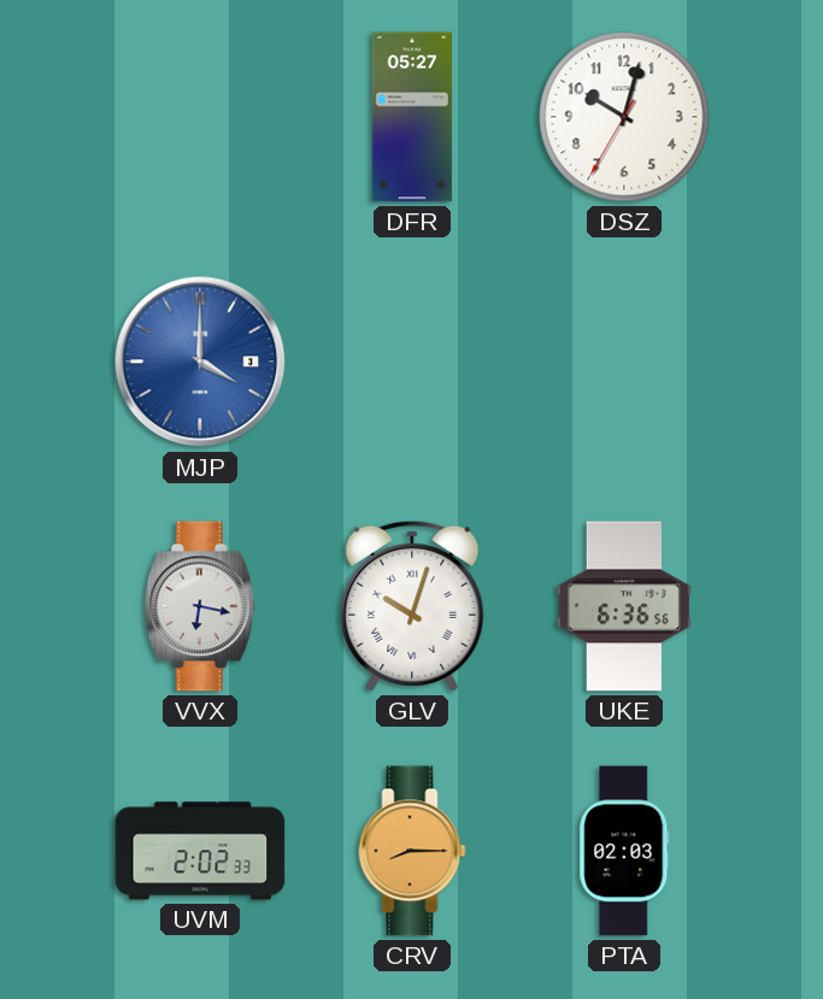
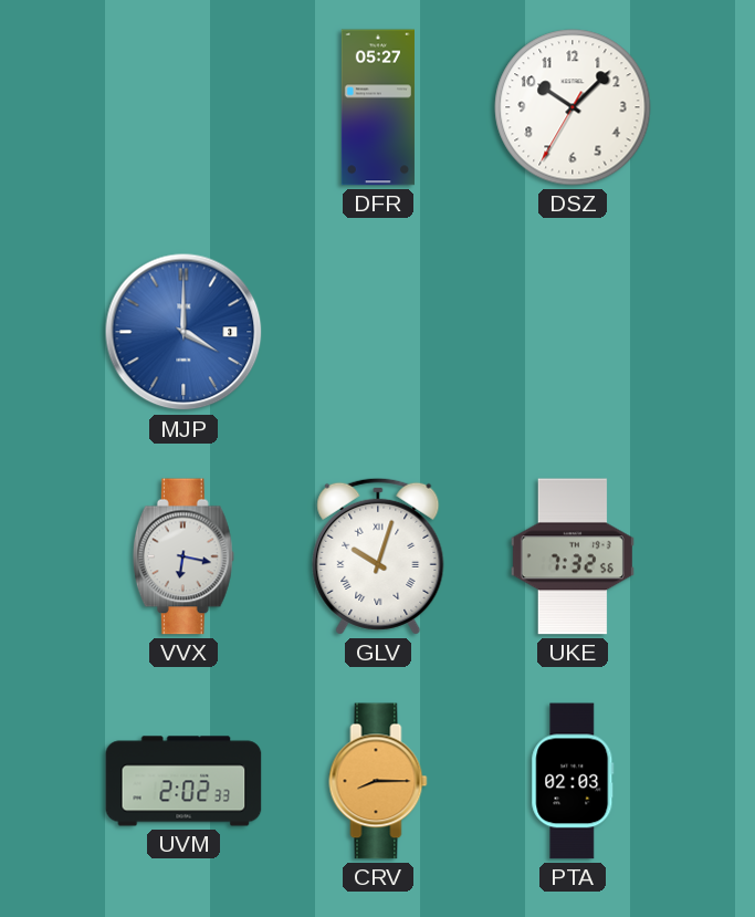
DSZ: 10:02 -> 10:07 (573, 107)
UKE: 6:36 -> 7:32 (573, 556)
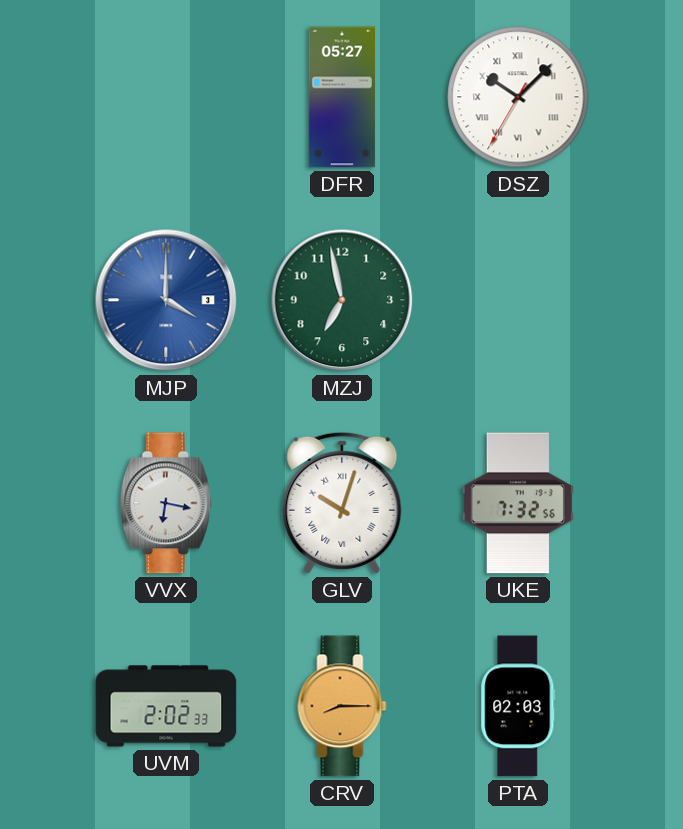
DSZ numerals: Arabic -> Roman (518, 97)
MZJ: none -> 6:58 (342, 300)
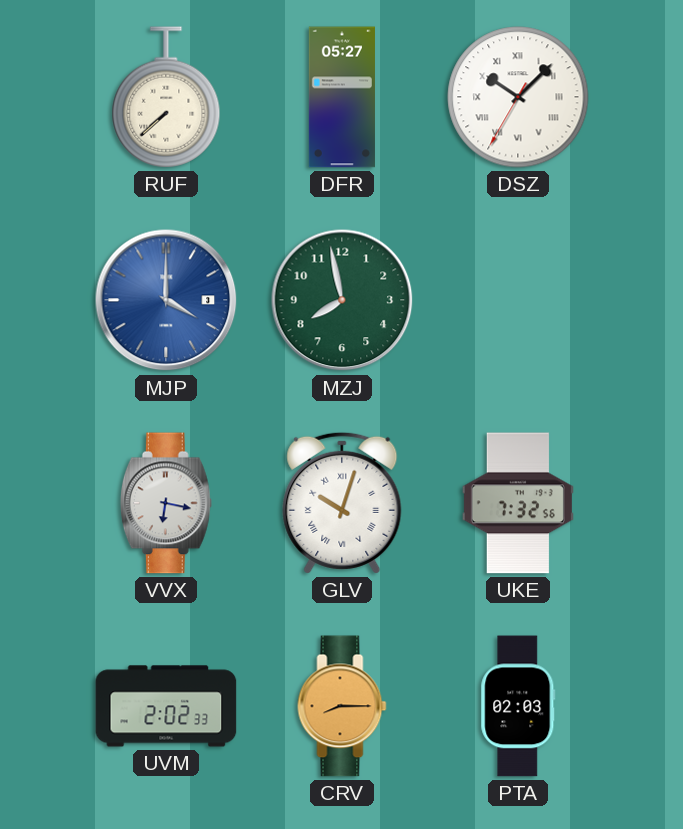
RUF: none -> 7:38 (166, 97)
MZJ: 6:58 -> 7:58 (342, 300)
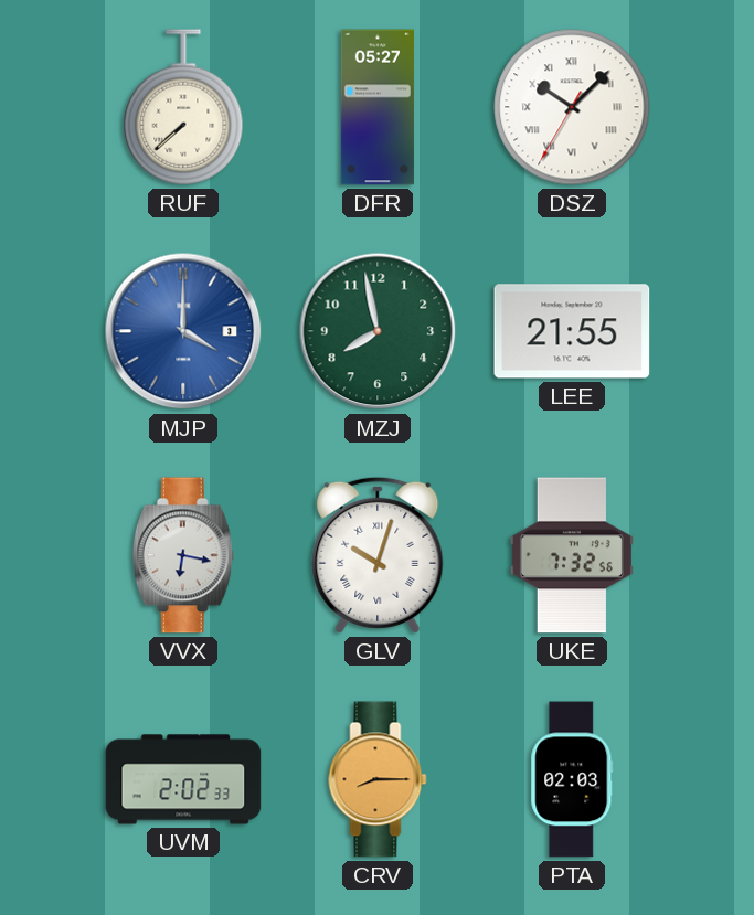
LEE: none -> 21:55 (572, 331)
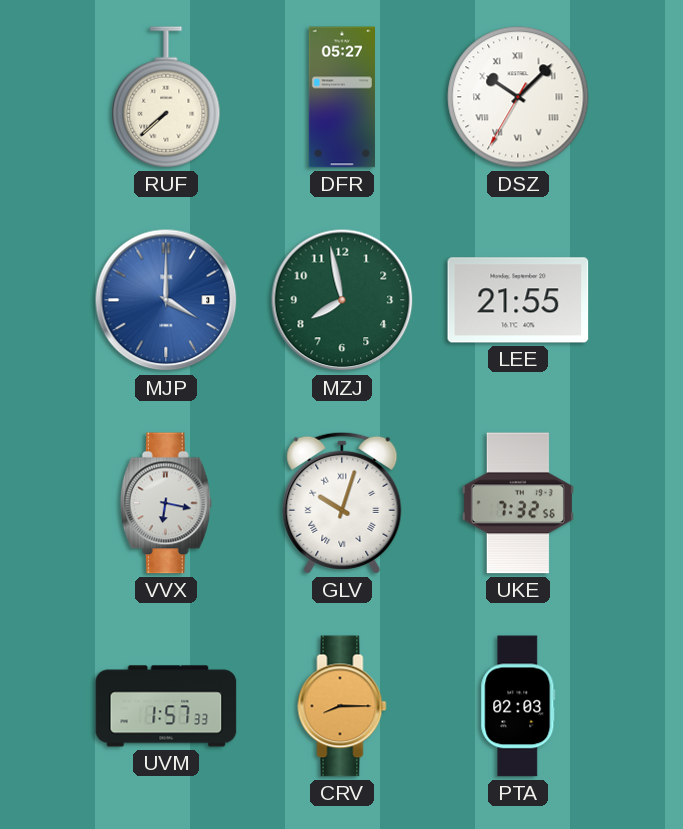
UVM: 2:02 -> 1:57 (166, 706)
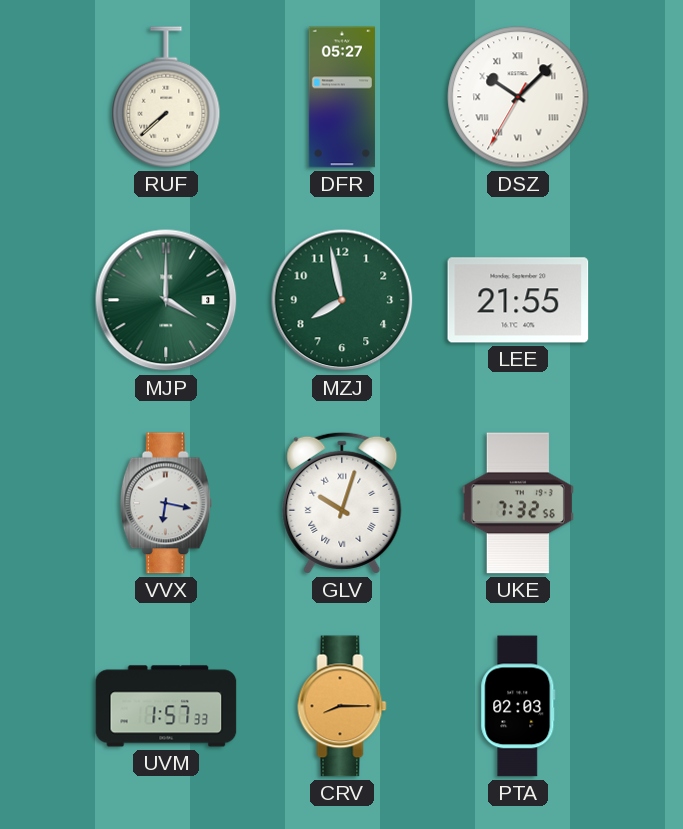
MJP dial: blue -> green (166, 300)
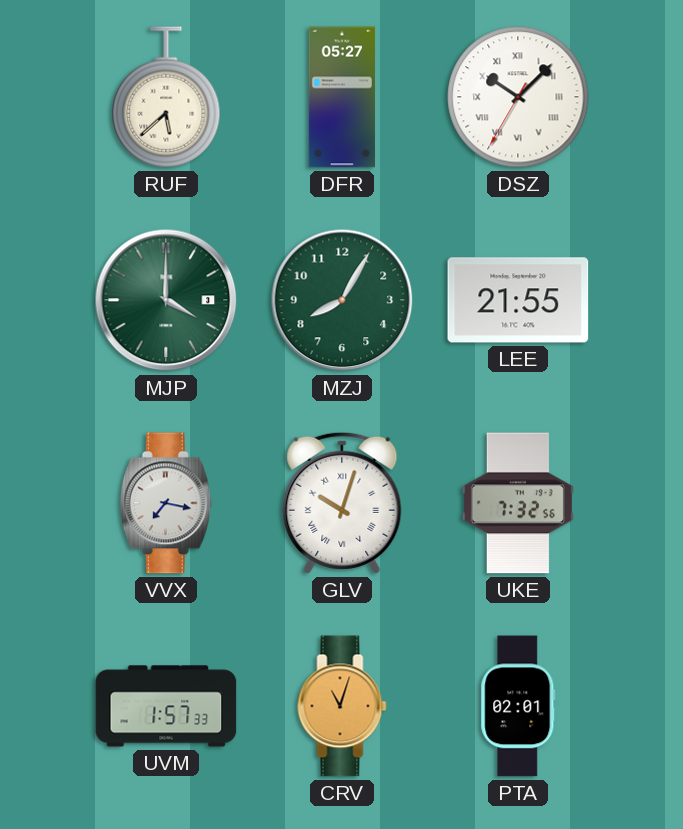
RUF: 7:38 -> 5:38 (166, 97)
MZJ: 7:58 -> 8:05 (342, 300)
VVX: 6:17 -> 7:17 (166, 503)
CRV: 8:15 -> 11:03 (342, 706)
PTA: 02:03 -> 02:01 (518, 706)
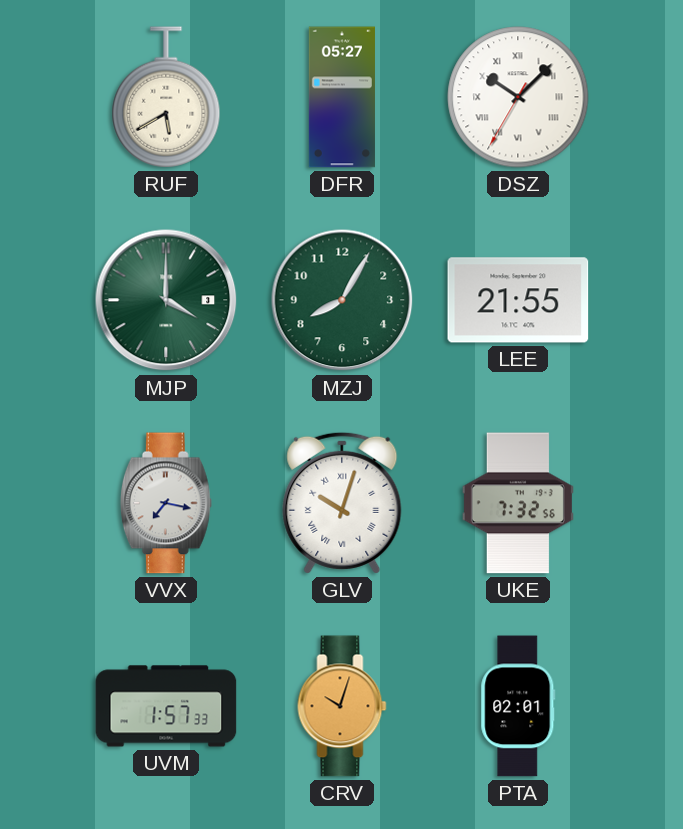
RUF: 5:38 -> 5:40 (166, 97)
CRV: 11:03 -> 10:03 (342, 706)
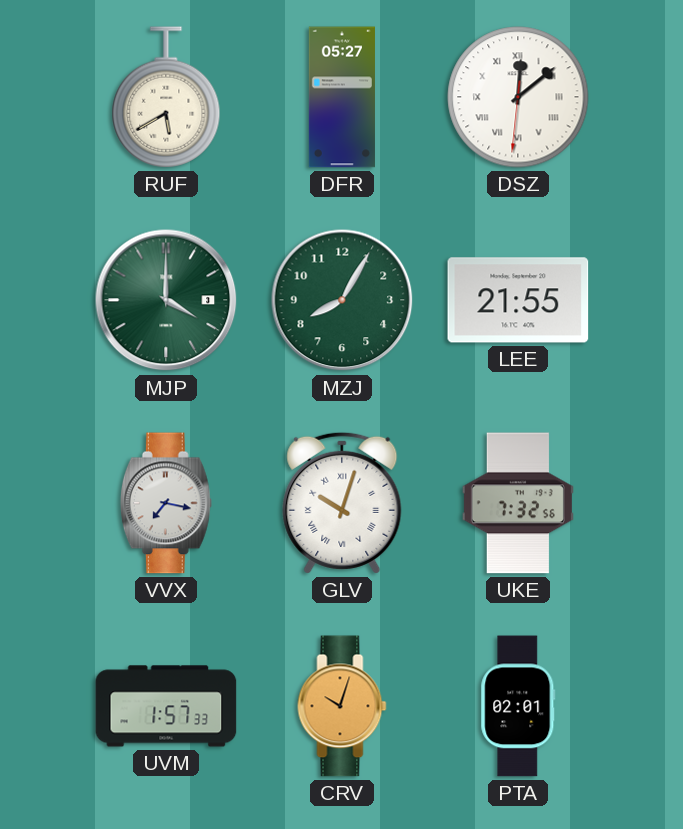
DSZ: 10:07 -> 12:08 (518, 97)
